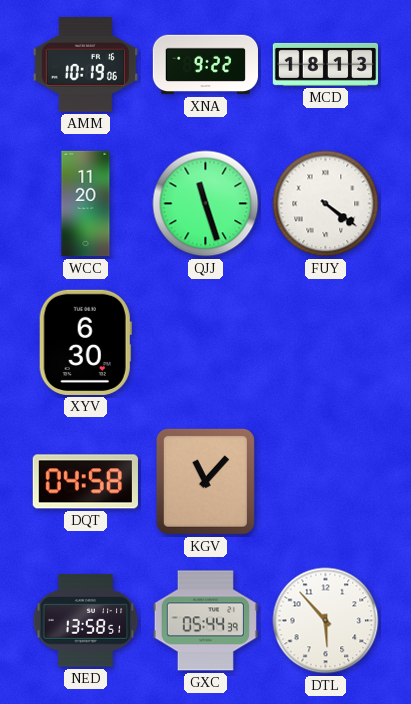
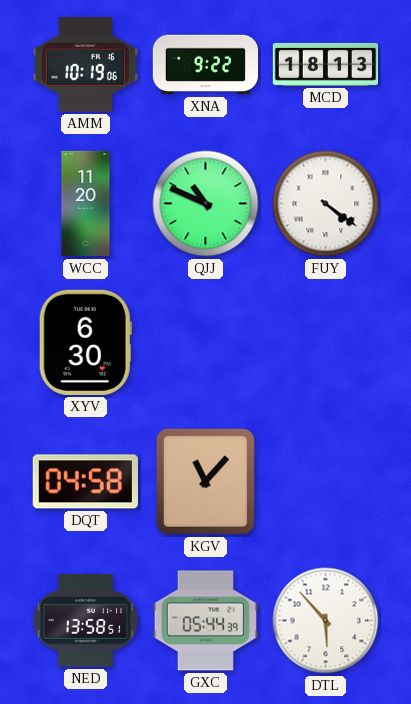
QJJ: 11:27 -> 10:49 (206, 204)
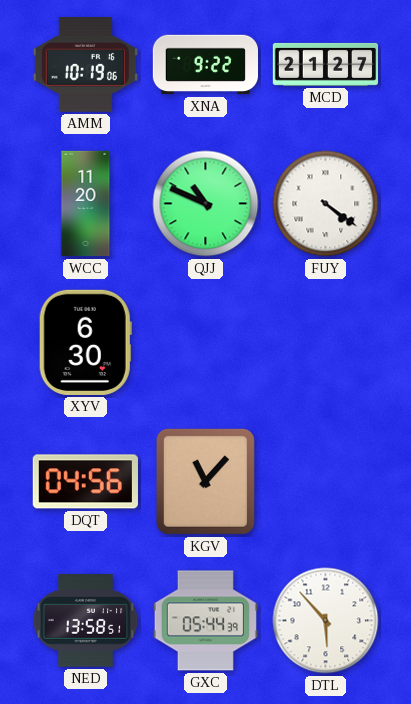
MCD: 18:13 -> 21:27 (325, 64)
DQT: 04:58 -> 04:56 (85, 482)
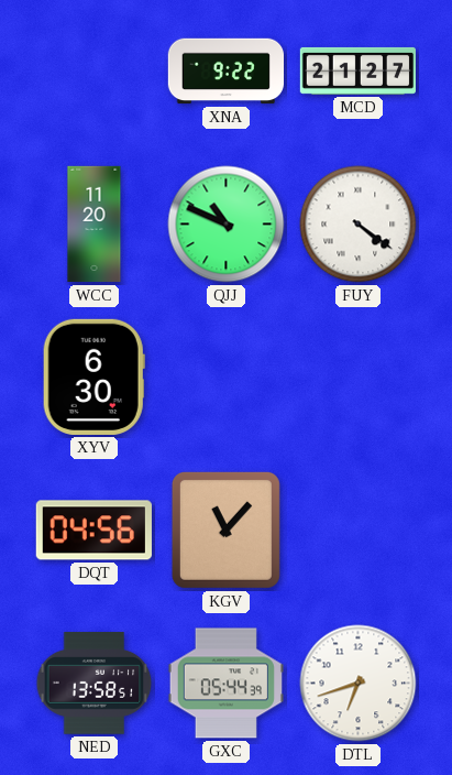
AMM: 10:19 -> none (85, 65)
DTL: 5:53 -> 6:42 (359, 684)
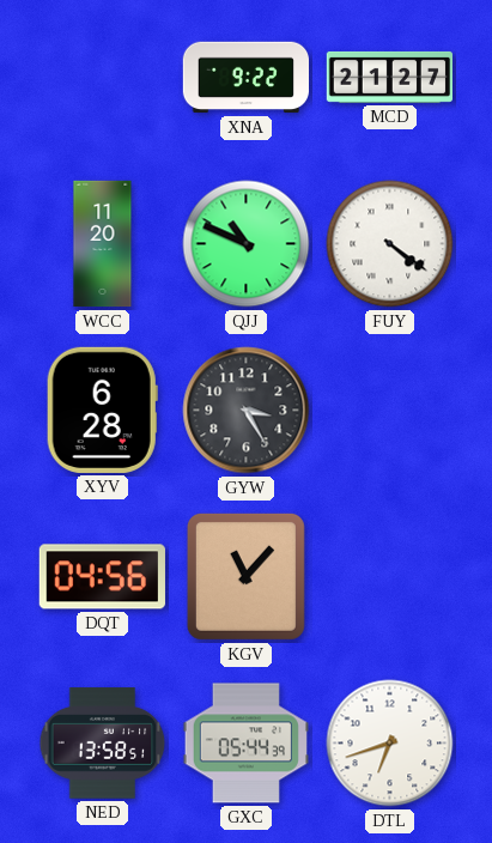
XYV: 6:30 -> 6:28 (102, 410)
GYW: none -> 3:25 (247, 411)
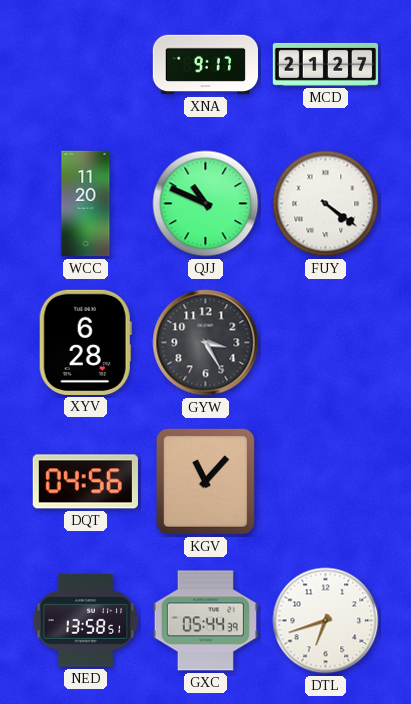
XNA: 9:22 -> 9:17 (205, 65)
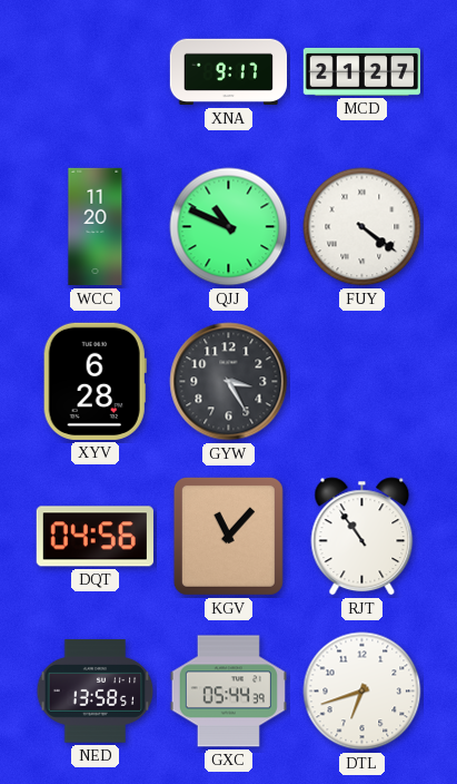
RJT: none -> 10:54 (362, 537)
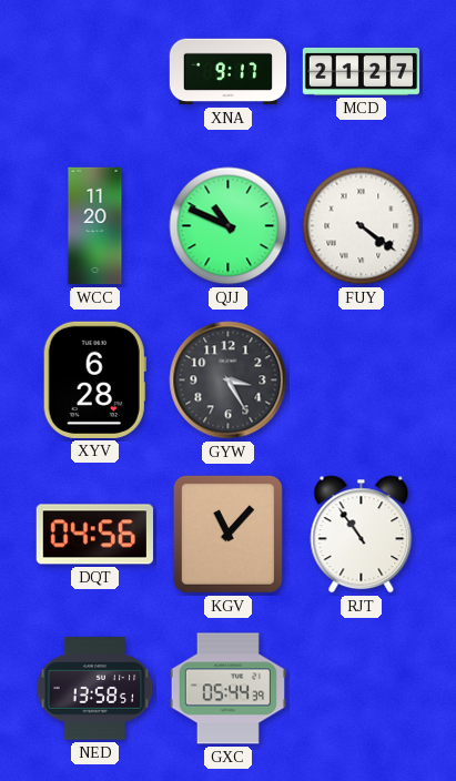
DTL: 6:42 -> none (362, 692)
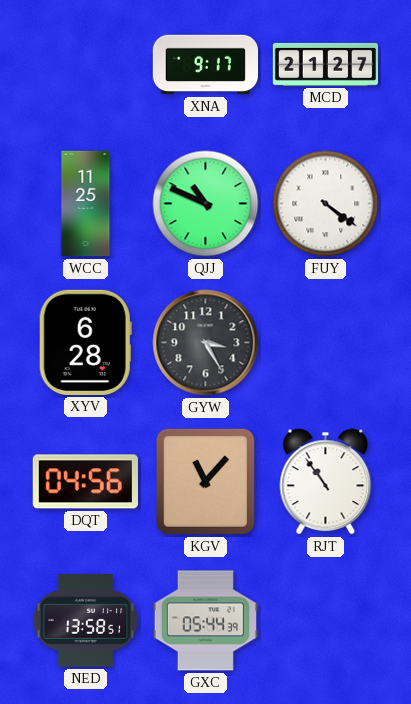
WCC: 11:20 -> 11:25 (86, 204)
